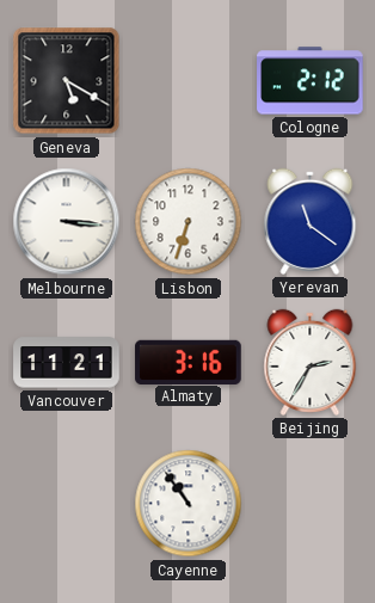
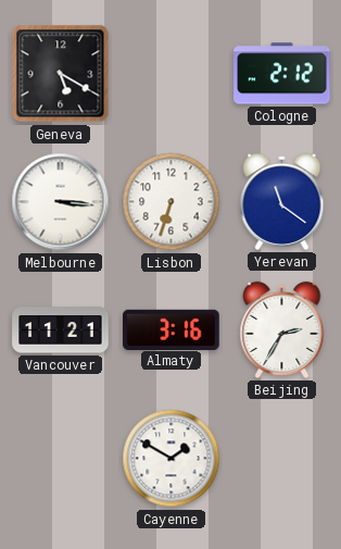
Cayenne: 10:54 -> 1:50 (172, 459)
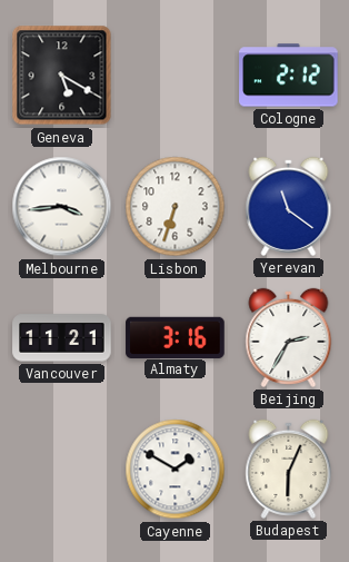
Melbourne: 3:16 -> 3:44 (62, 207)
Budapest: none -> 6:04 (289, 469)
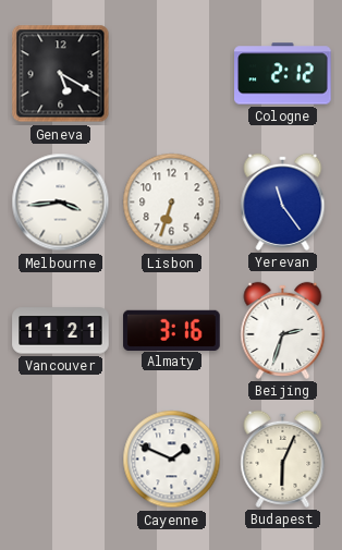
Yerevan: 11:21 -> 11:24 (283, 201)
Beijing: 2:35 -> 2:33 (283, 330)
Cayenne: 1:50 -> 1:49 (172, 460)
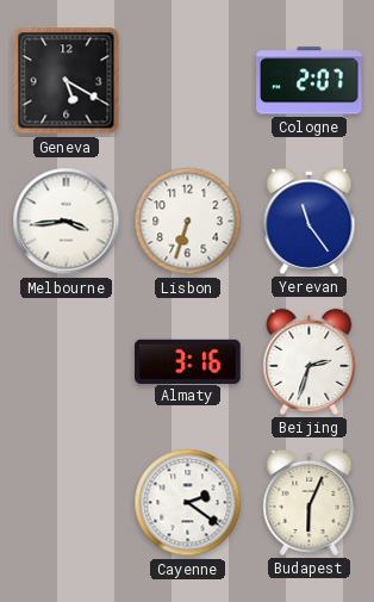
Cologne: 2:12 -> 2:07 (310, 81)
Vancouver: 11:21 -> none (61, 331)
Cayenne: 1:49 -> 2:21 (188, 503)
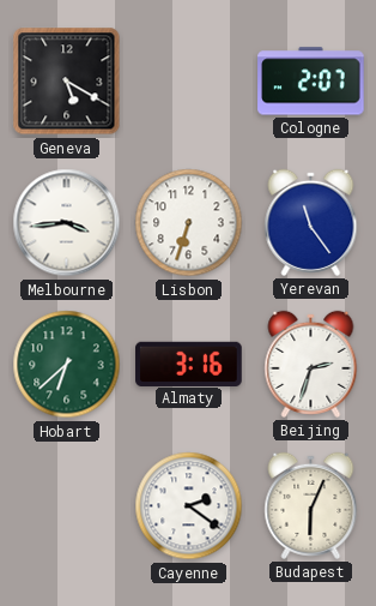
Hobart: none -> 6:38 (67, 365)
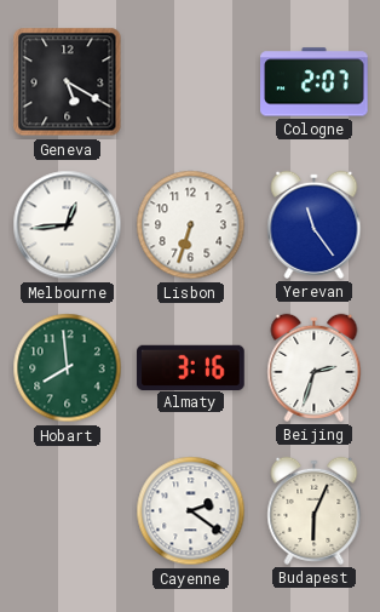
Melbourne: 3:44 -> 12:44 (68, 225)
Hobart: 6:38 -> 7:59 (68, 368)
